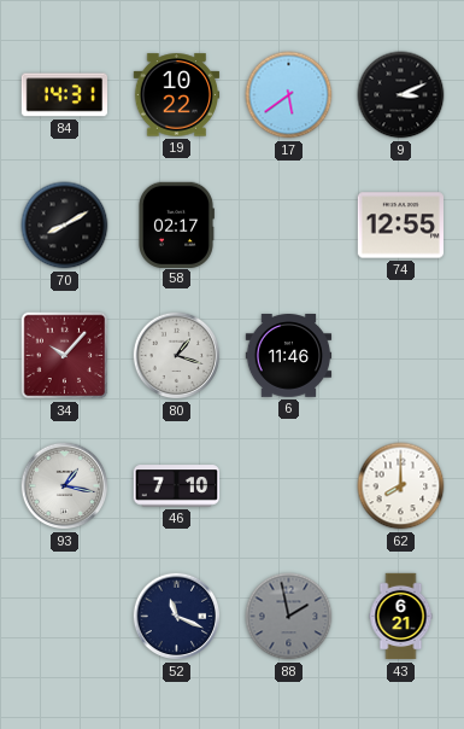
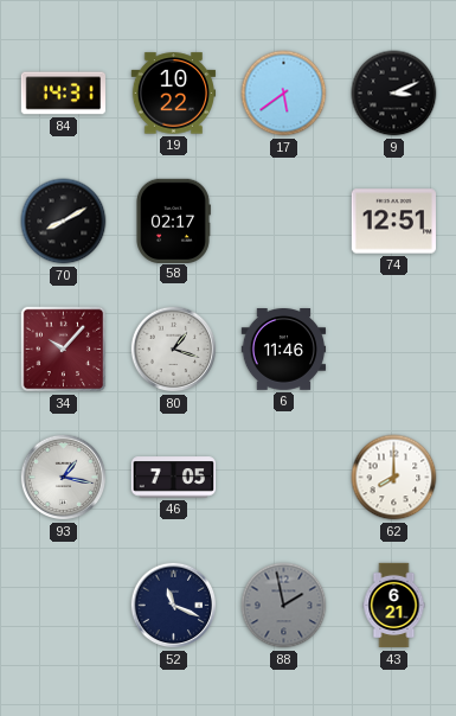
74: 12:55 -> 12:51 (393, 222)
46: 7:10 -> 7:05 (174, 478)
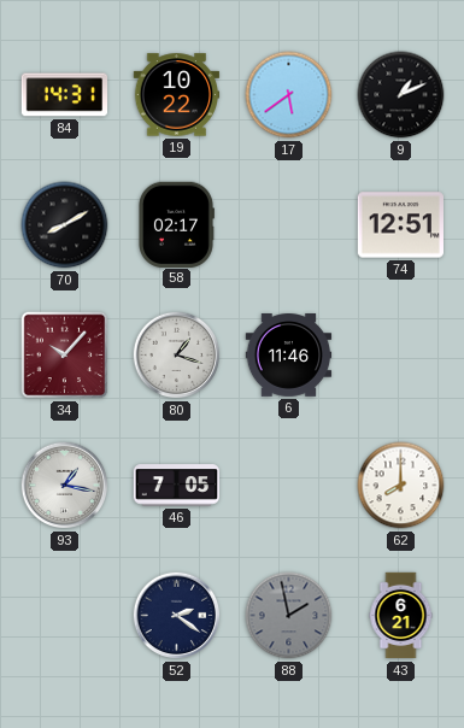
9: 3:11 -> 1:11 (401, 95)
52: 11:19 -> 2:21 (177, 616)
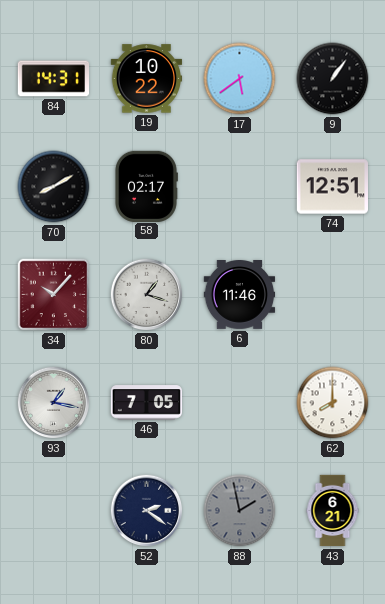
9: 1:11 -> 1:06 (333, 79)
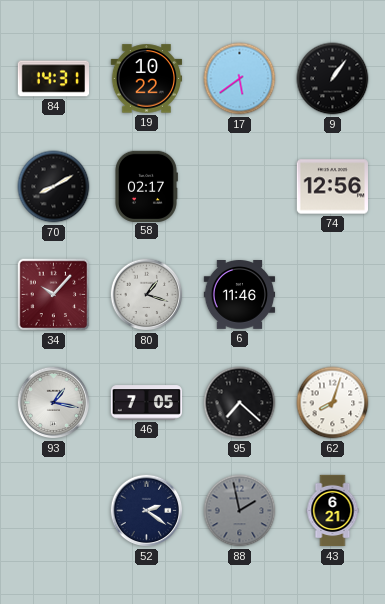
74: 12:51 -> 12:56 (332, 187)
95: none -> 7:22 (240, 403)
62: 8:00 -> 8:03 (333, 403)
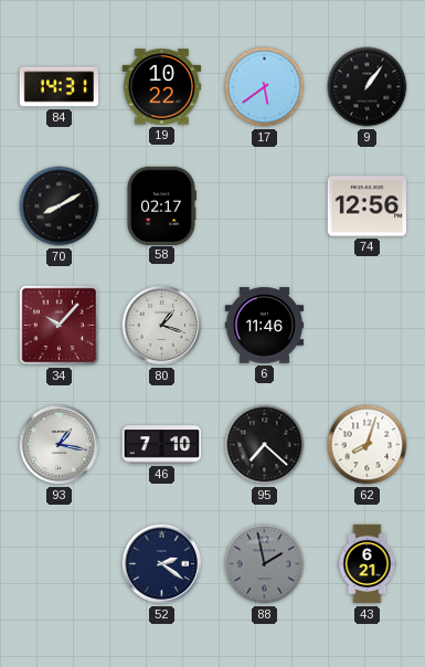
46: 7:05 -> 7:10 (162, 445)
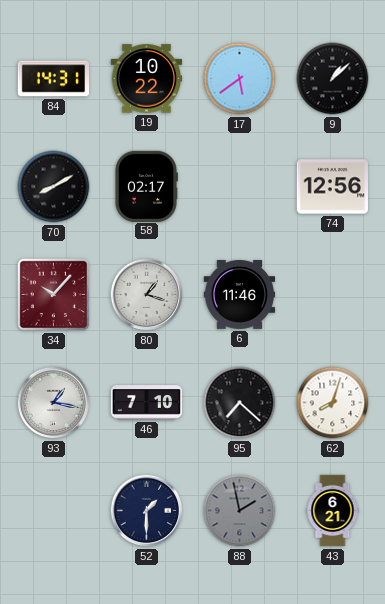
9: 1:06 -> 1:08 (333, 79)
52: 2:21 -> 1:30 (147, 511)
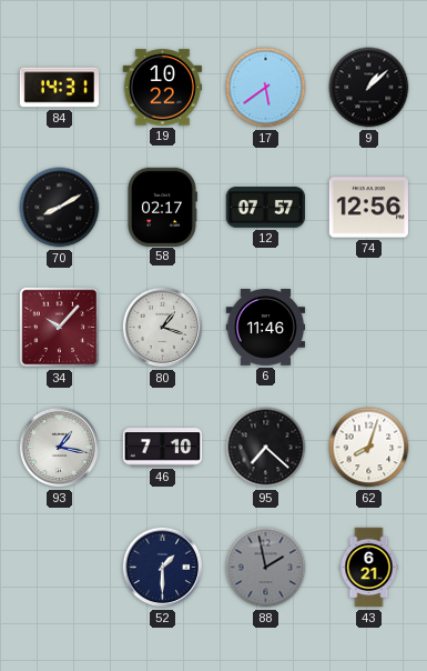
12: none -> 07:57 (265, 207)
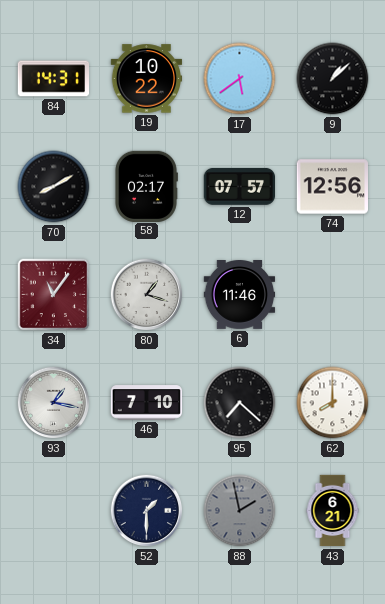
34: 10:07 -> 11:06 (54, 295)
62: 8:03 -> 8:00 (333, 403)
